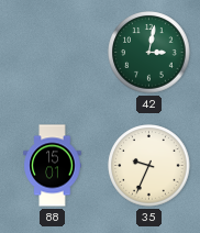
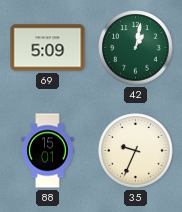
69: none -> 5:09 (48, 48)
42: 3:02 -> 1:02 (136, 48)
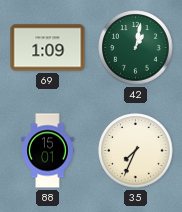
69: 5:09 -> 1:09 (48, 48)
35: 9:34 -> 7:34 (136, 151)
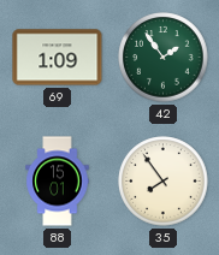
42: 1:02 -> 1:54 (164, 58)
35: 7:34 -> 7:54 (164, 182)
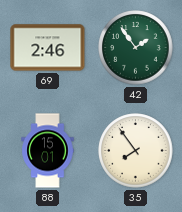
69: 1:09 -> 2:46 (48, 48)
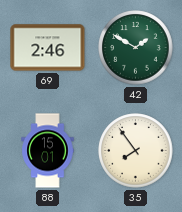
42: 1:54 -> 1:50 (136, 48)
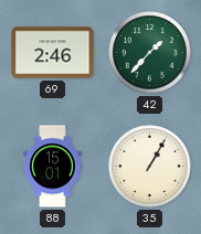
42: 1:50 -> 1:37 (150, 53)
35: 7:54 -> 1:05 (150, 167)
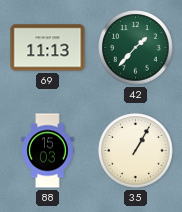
69: 2:46 -> 11:13 (48, 48)
88: 15:01 -> 15:03 (48, 151)
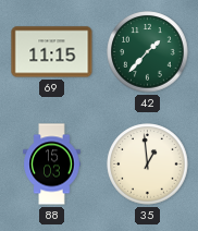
69: 11:13 -> 11:15 (52, 52)
35: 1:05 -> 12:59 (148, 165)
